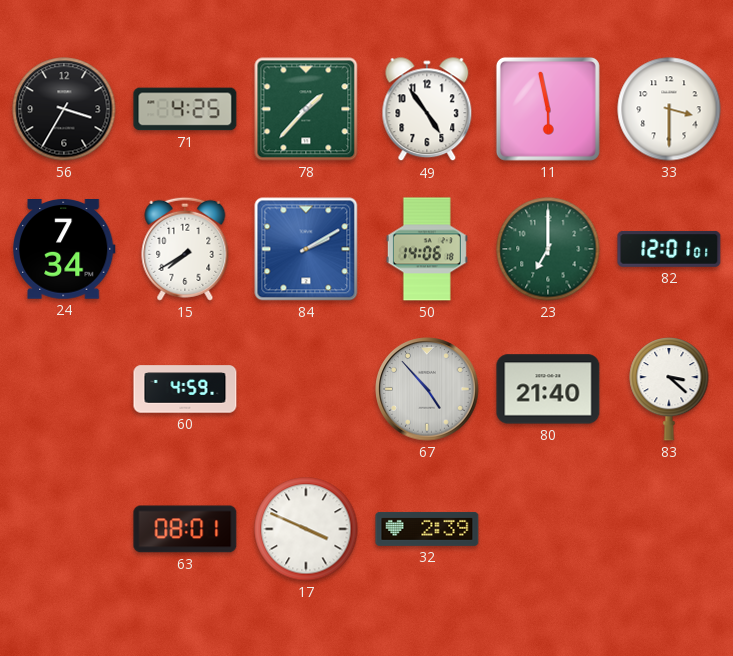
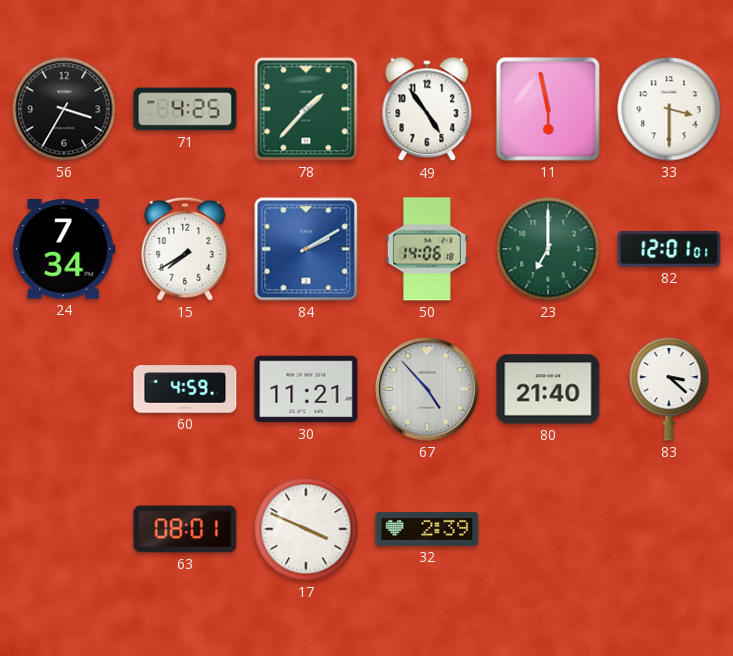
30: none -> 11:21 (306, 389)
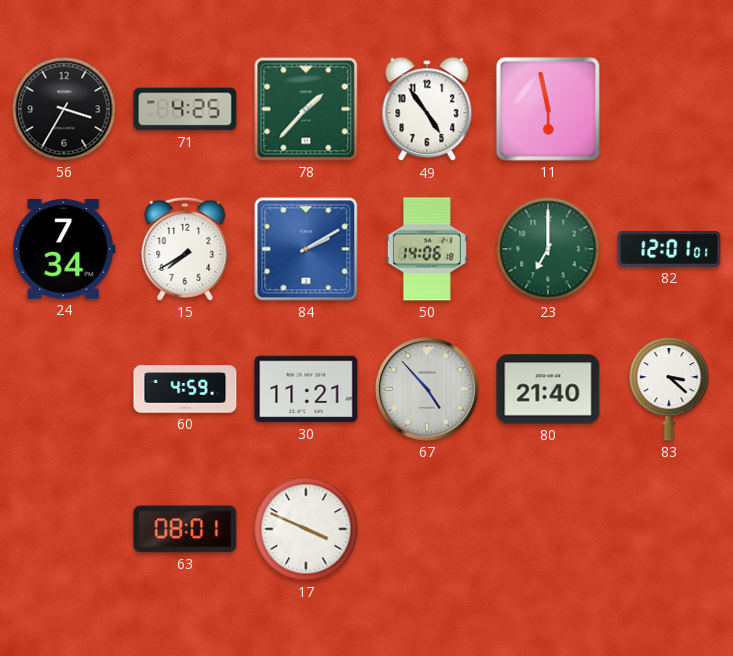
33: 3:30 -> none (669, 109)
32: 2:39 -> none (427, 529)
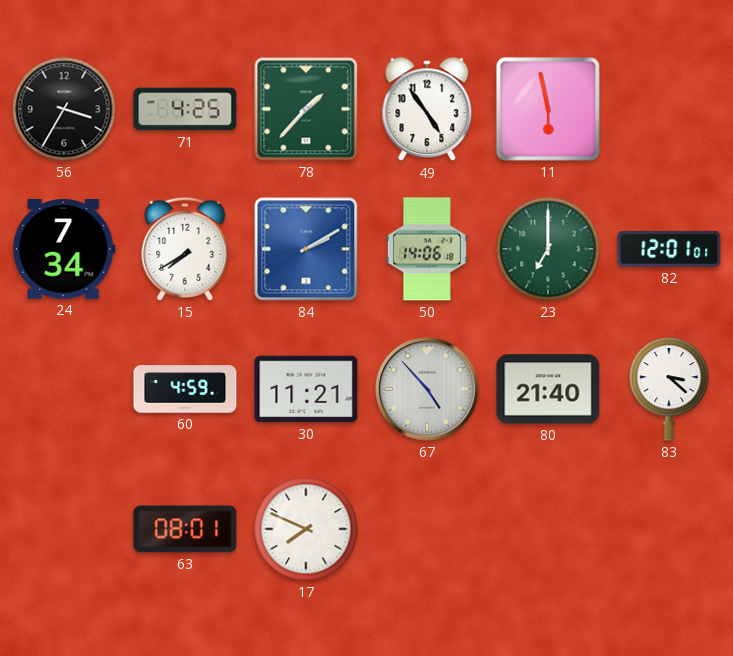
17: 3:49 -> 7:49 (306, 529)
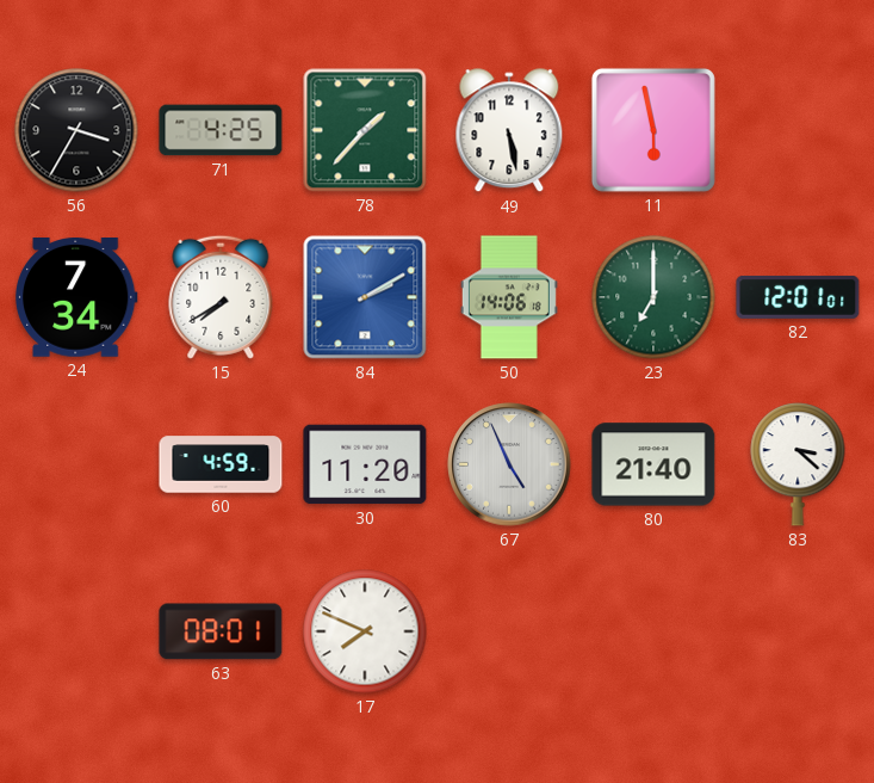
49: 4:54 -> 5:28 (509, 131)
30: 11:21 -> 11:20 (365, 464)
67: 4:53 -> 4:56 (509, 464)
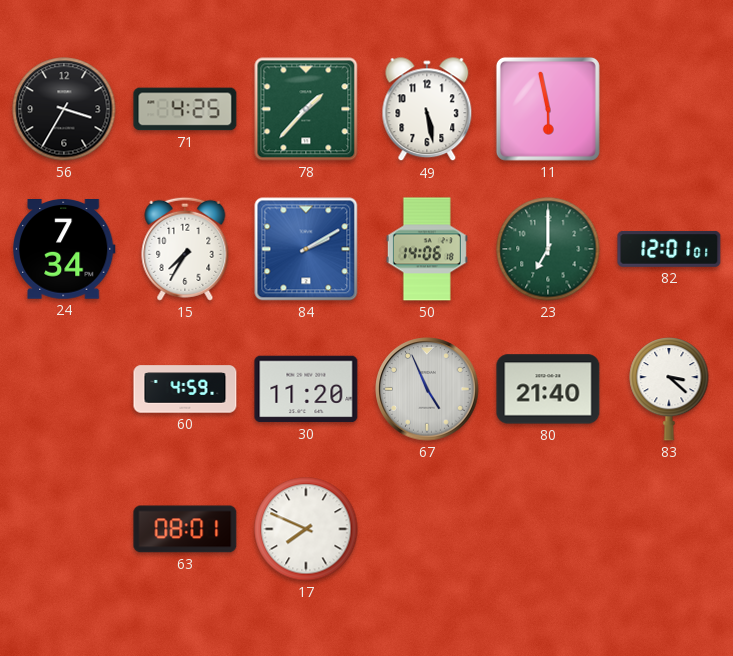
15: 7:40 -> 7:35 (185, 249)
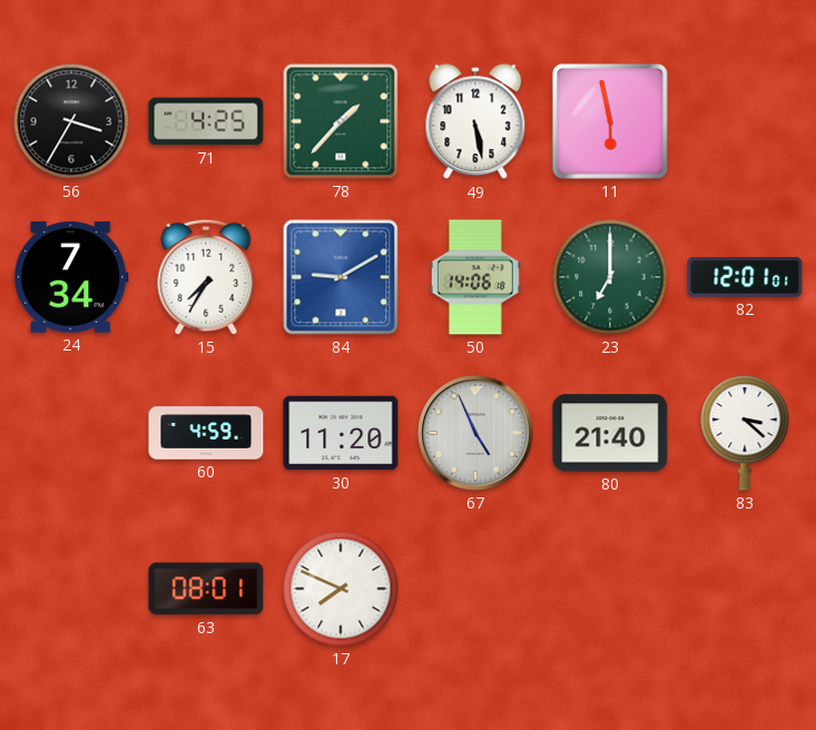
84: 2:10 -> 9:10 (341, 277)
